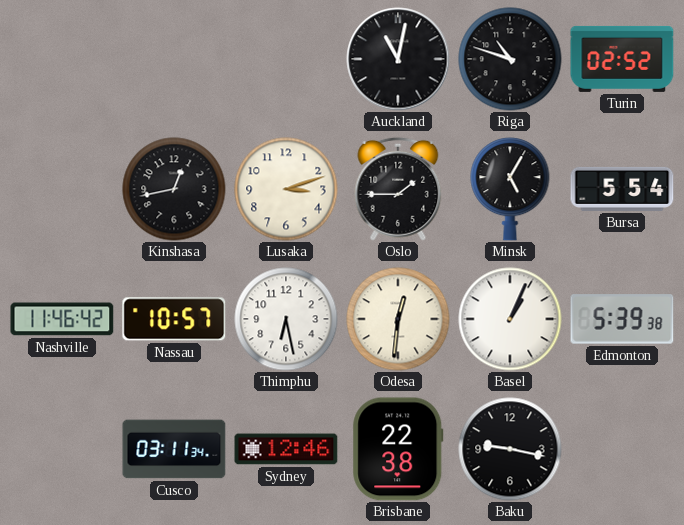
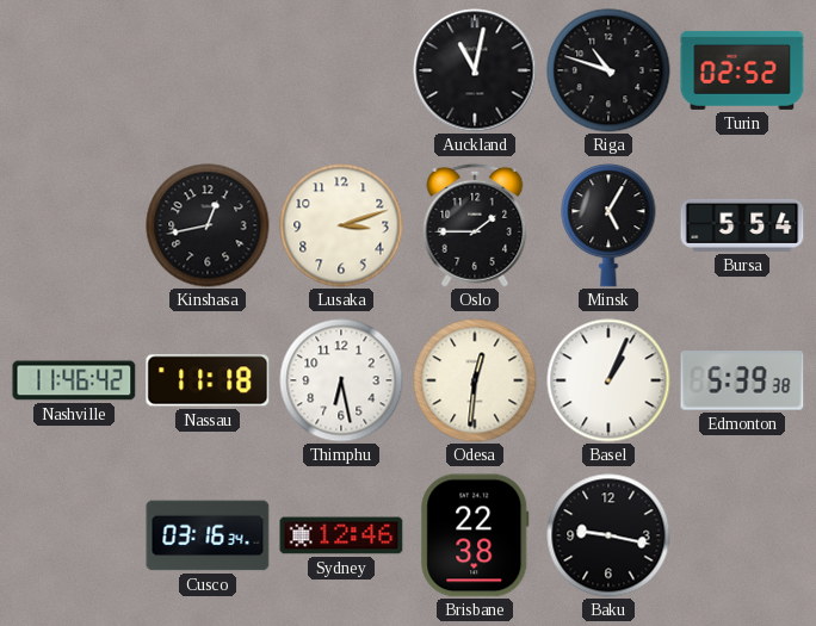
Nassau: 10:57 -> 11:18 (208, 380)
Cusco: 03:11 -> 03:16 (208, 535)
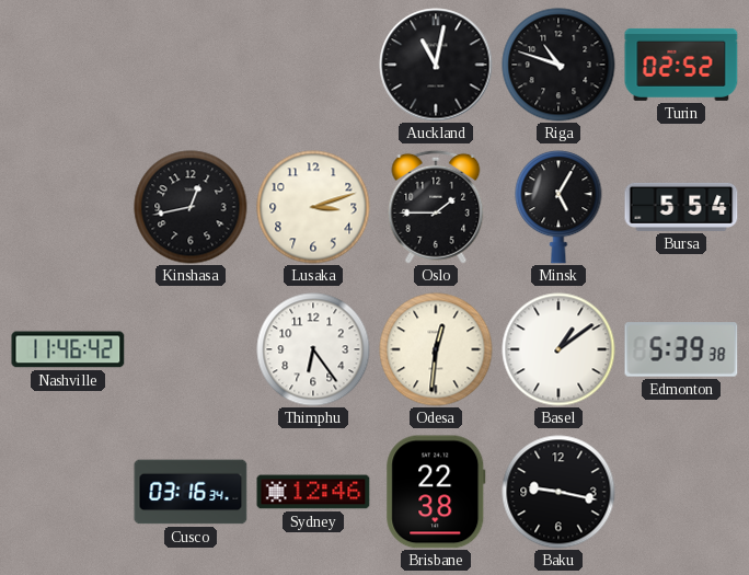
Nassau: 11:18 -> none (208, 380)
Thimphu: 6:28 -> 6:24 (313, 349)
Basel: 1:04 -> 1:09 (558, 349)
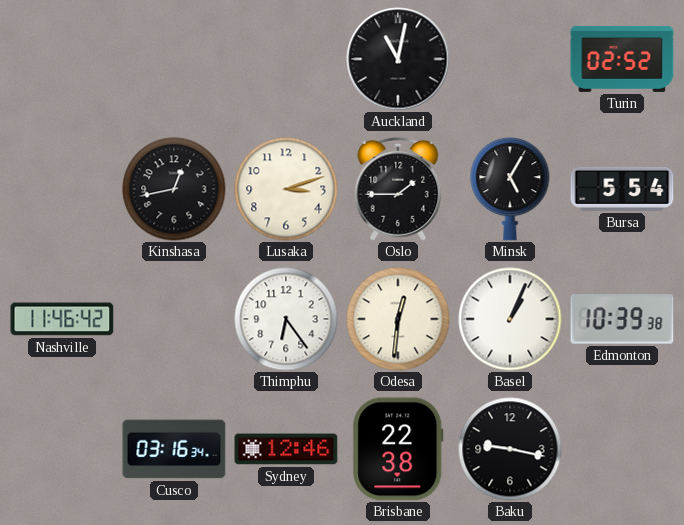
Riga: 10:48 -> none (558, 65)
Basel: 1:09 -> 1:04 (510, 319)
Edmonton: 5:39 -> 10:39 (622, 319)
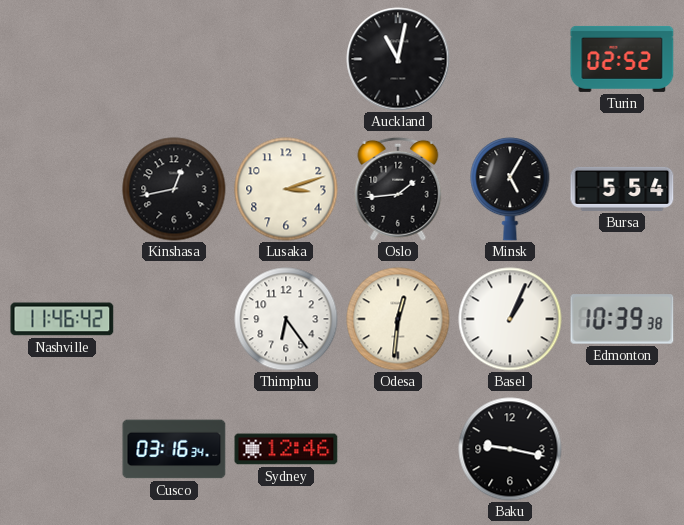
Oslo: 1:45 -> 1:44 (398, 189)
Brisbane: 22:38 -> none (398, 449)
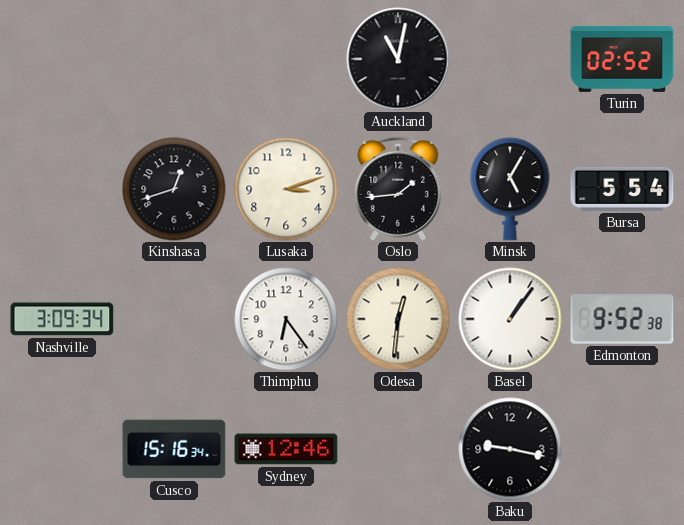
Kinshasa: 12:43 -> 12:42 (174, 189)
Nashville: 11:46 -> 3:09 (62, 319)
Basel: 1:04 -> 1:06 (510, 319)
Edmonton: 10:39 -> 9:52 (622, 319)
Cusco: 03:16 -> 15:16 (174, 449)
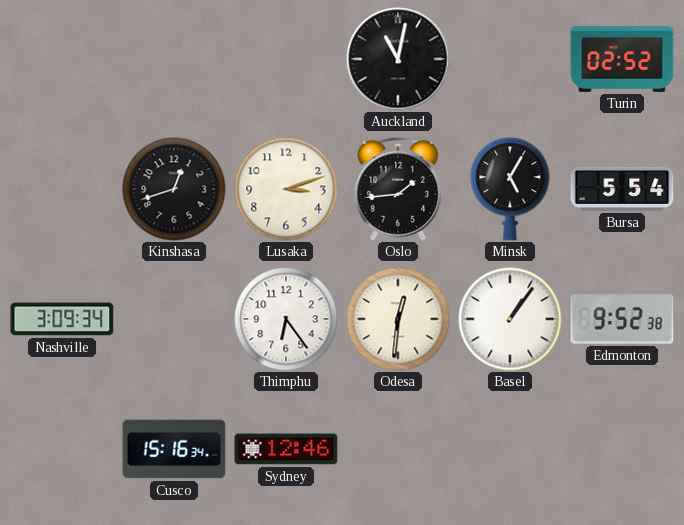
Baku: 9:17 -> none (510, 449)
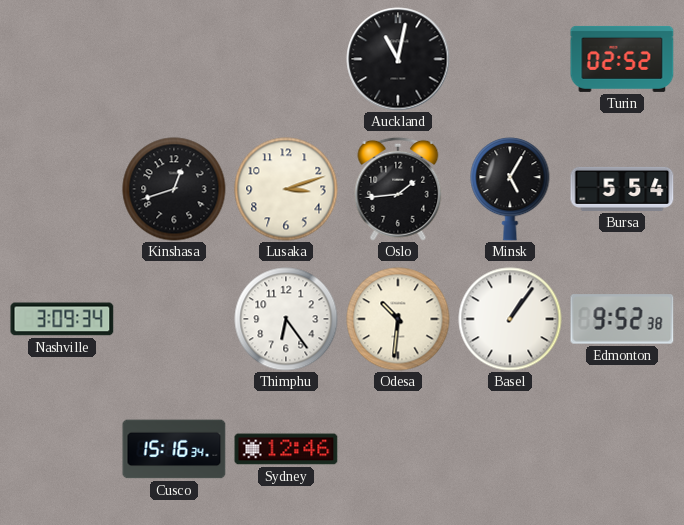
Odesa: 12:31 -> 10:31 (398, 319)
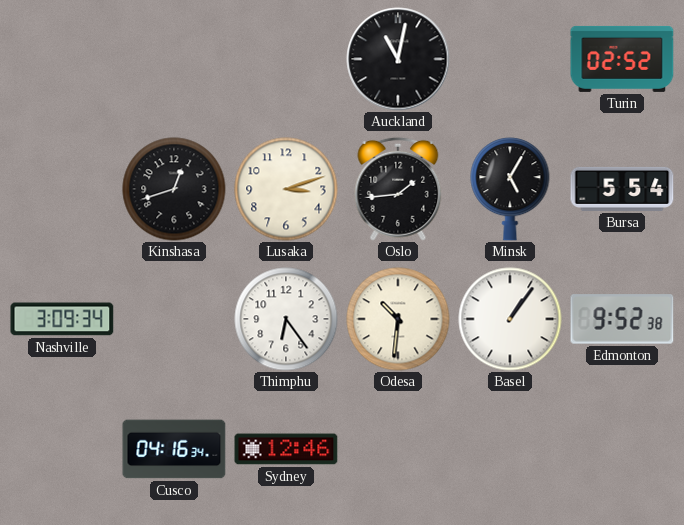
Cusco: 15:16 -> 04:16 (174, 449)
